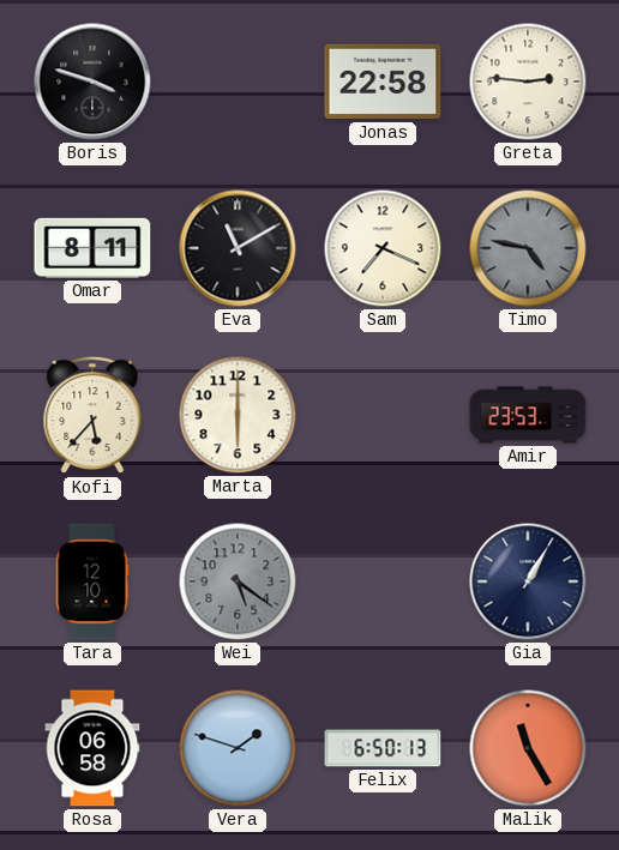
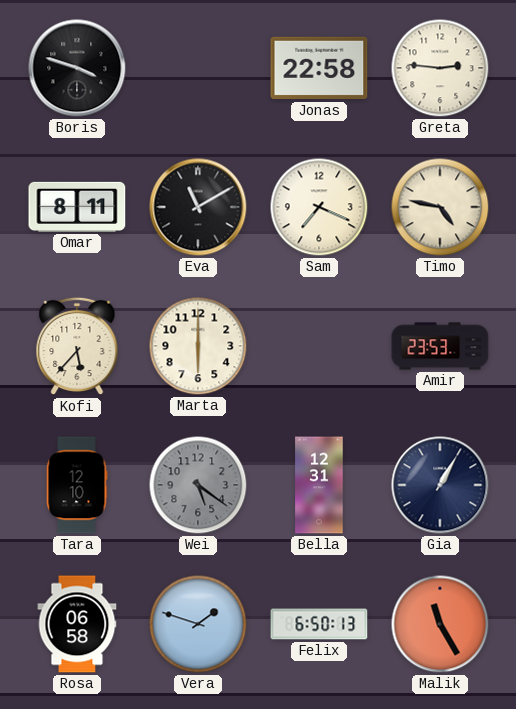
Timo dial: grey -> cream (440, 207)
Bella: none -> 12:31 (319, 485)
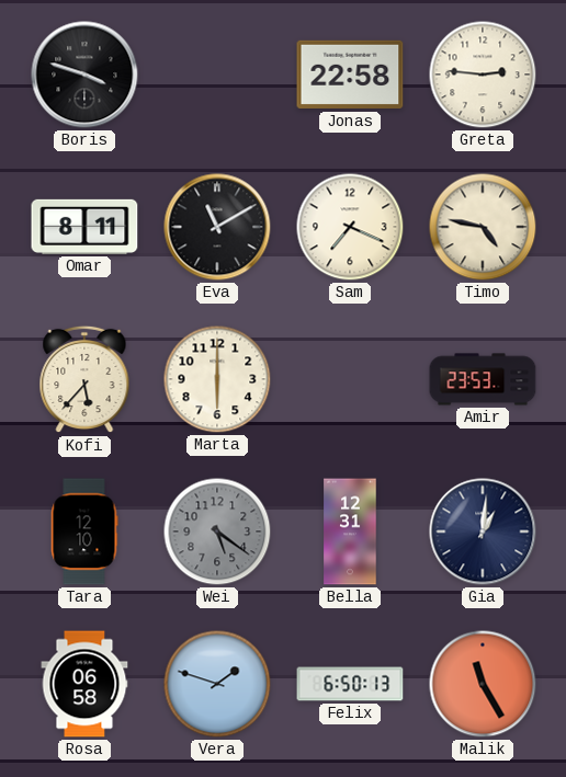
Gia: 1:05 -> 1:01 (483, 532)
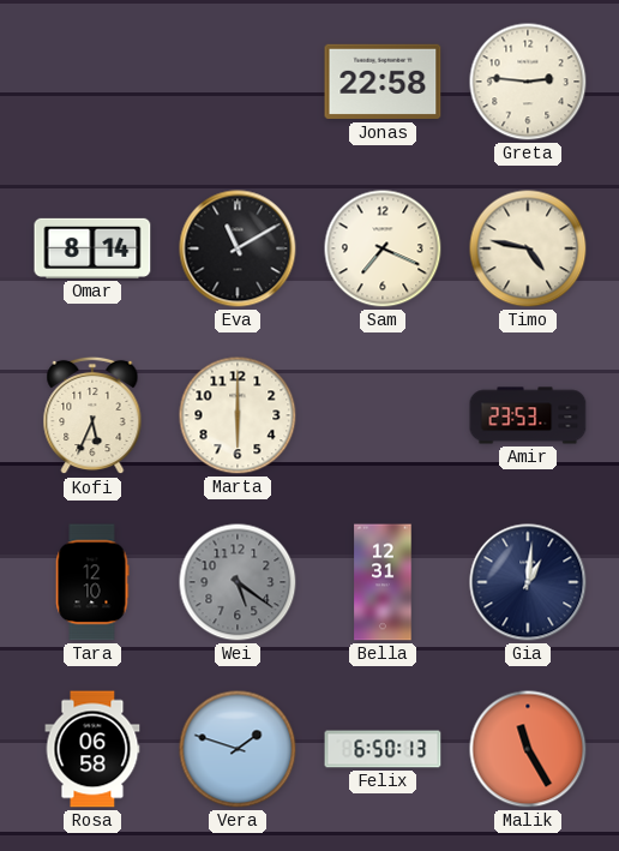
Boris: 3:48 -> none (84, 75)
Omar: 8:11 -> 8:14 (92, 248)
Kofi: 5:37 -> 5:34 (92, 415)
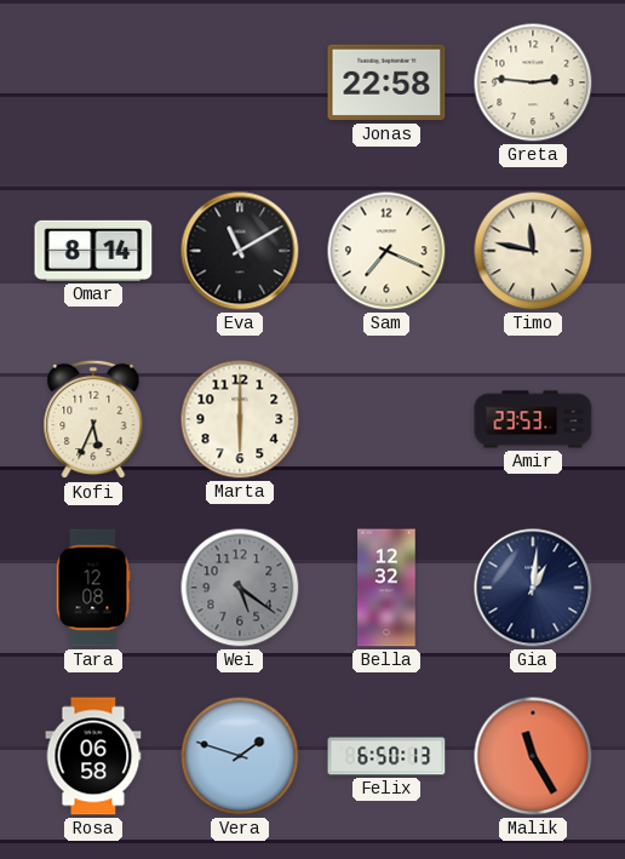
Timo: 4:47 -> 11:47 (533, 251)
Tara: 12:10 -> 12:08 (93, 588)
Bella: 12:31 -> 12:32 (386, 588)
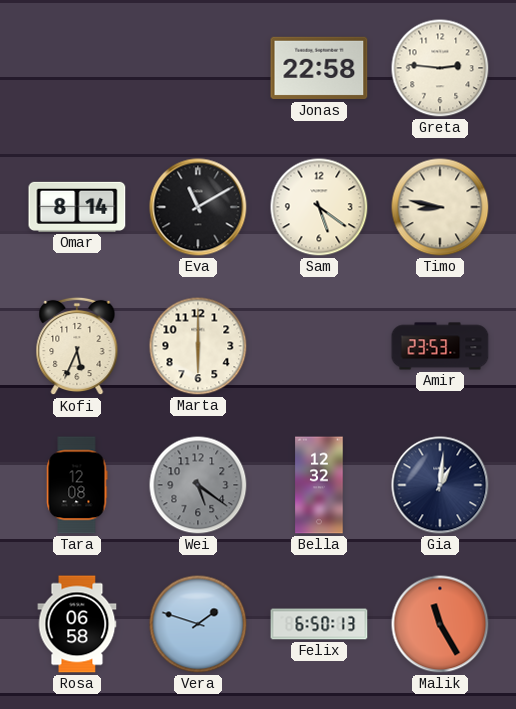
Sam: 7:19 -> 5:21 (319, 207)
Timo: 11:47 -> 8:47 (440, 207)
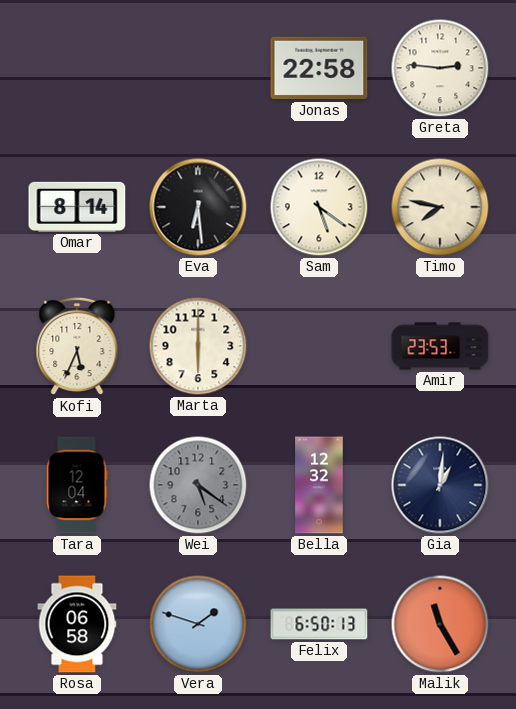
Eva: 11:10 -> 6:29 (198, 207)
Timo: 8:47 -> 7:47 (440, 207)
Tara: 12:08 -> 12:04 (77, 485)
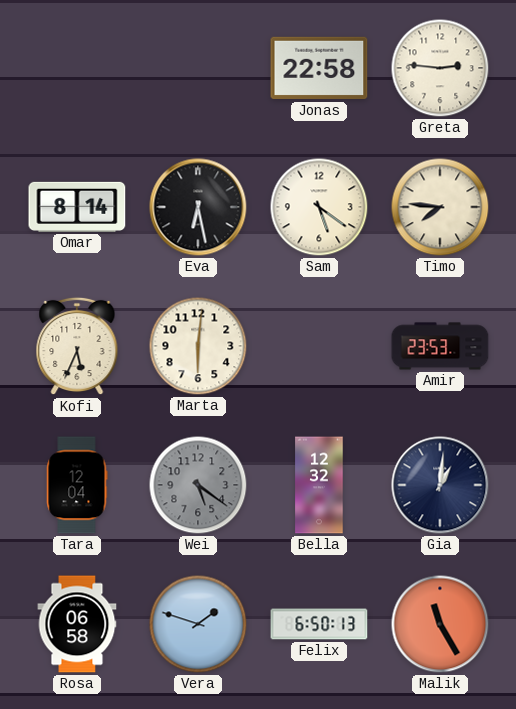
Eva: 6:29 -> 6:28 (198, 207)
Timo: 7:47 -> 7:46 (440, 207)
Marta: 6:00 -> 6:01 (198, 346)
